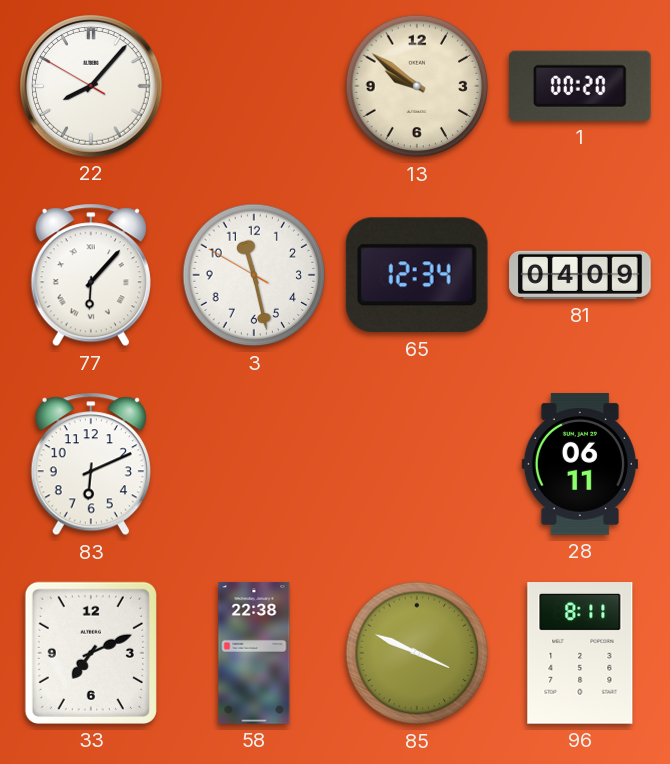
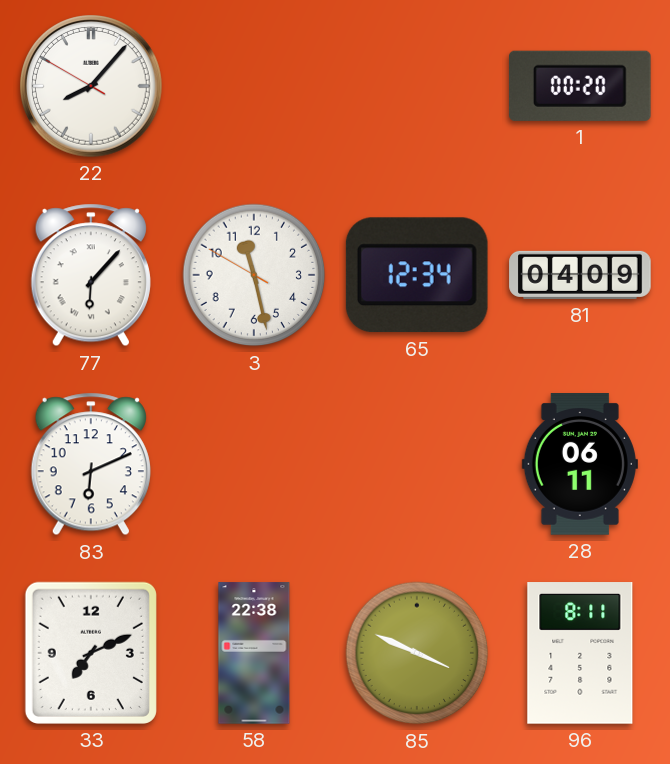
13: 9:51 -> none (417, 86)
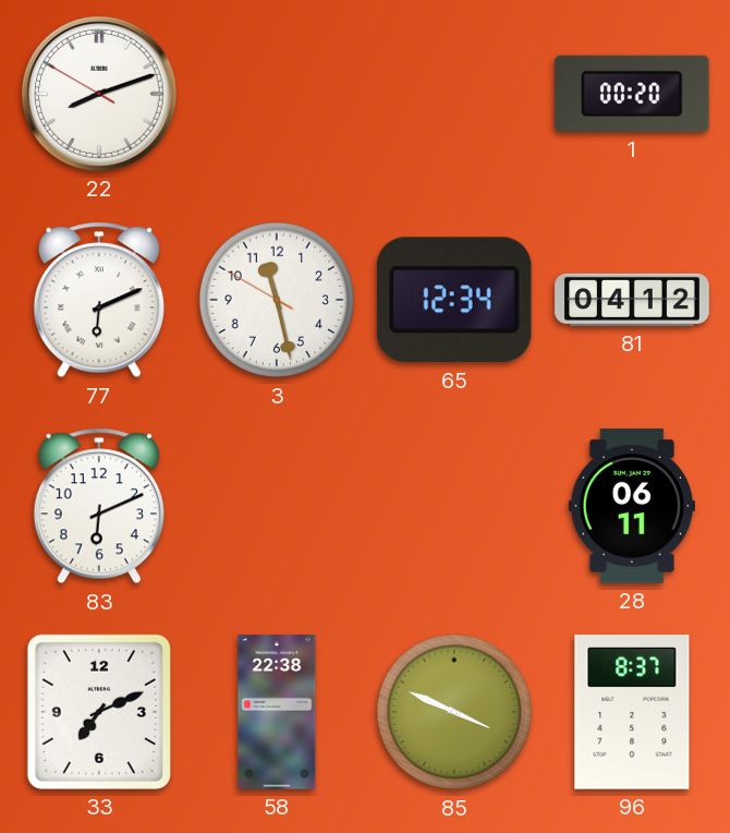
22: 8:06 -> 8:11 (99, 94)
77: 6:07 -> 6:11 (99, 300)
81: 04:09 -> 04:12 (632, 300)
96: 8:11 -> 8:37 (632, 712)
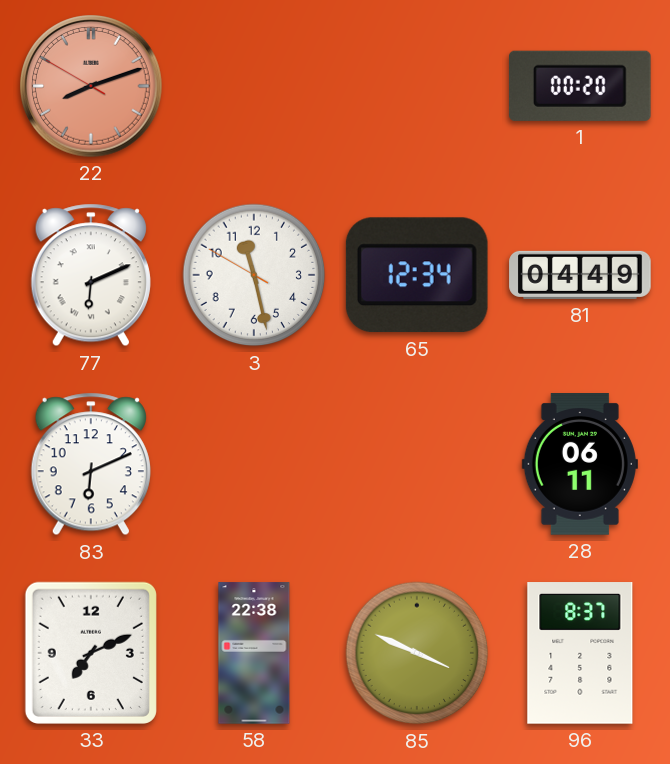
22 dial: white -> salmon (91, 86)
81: 04:12 -> 04:49 (580, 275)
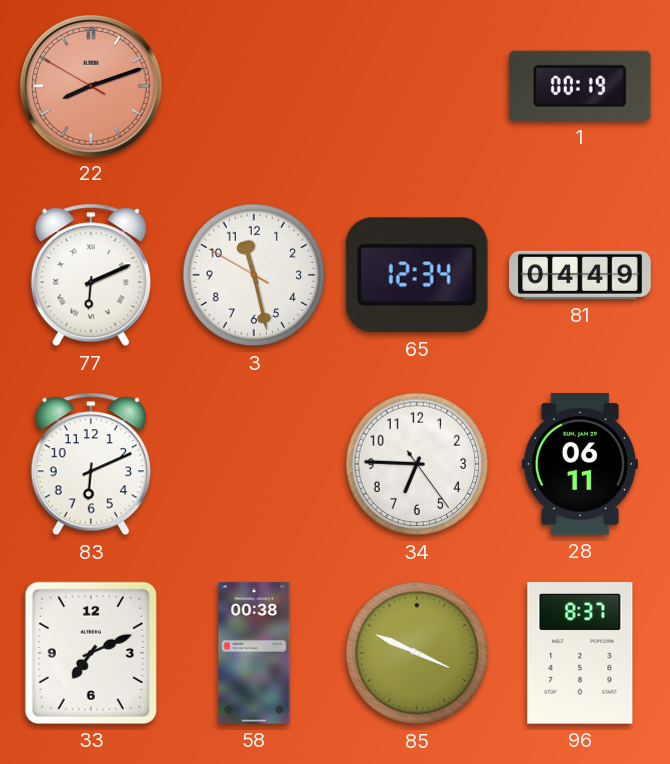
1: 00:20 -> 00:19 (580, 86)
34: none -> 6:45 (417, 464)
58: 22:38 -> 00:38 (254, 653)
